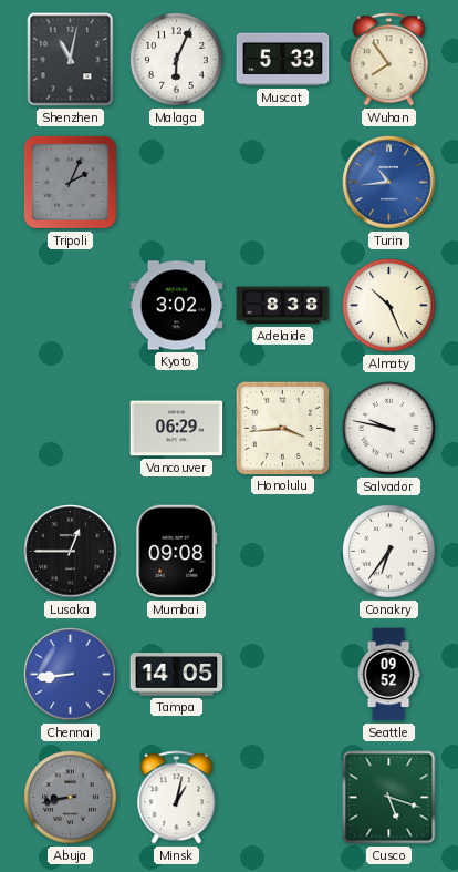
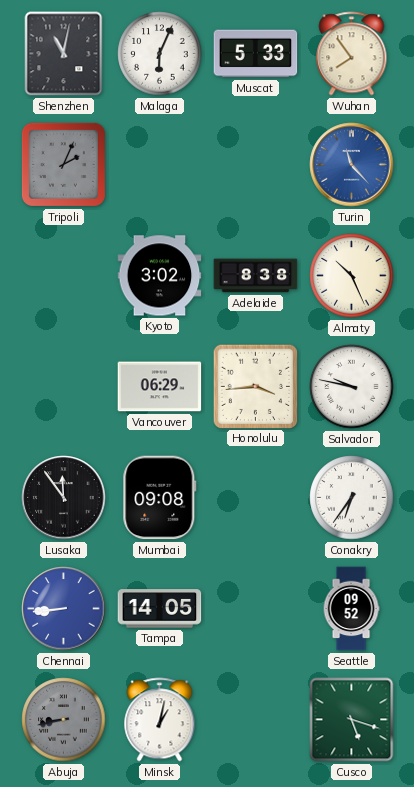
Turin: 10:44 -> 11:23 (352, 165)
Lusaka: 12:45 -> 11:54 (64, 498)
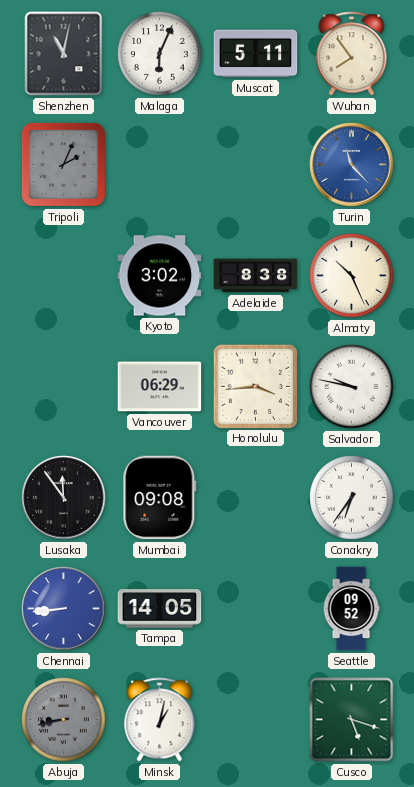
Muscat: 5:33 -> 5:11 (256, 54)
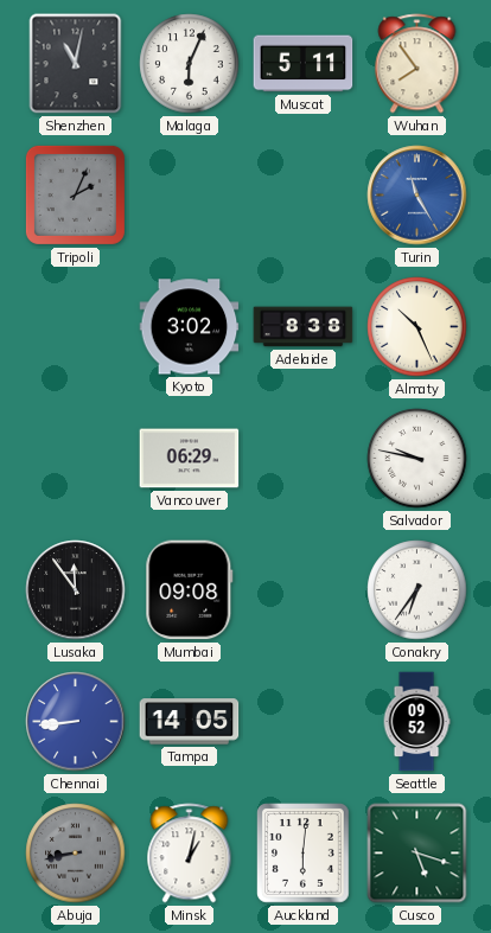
Turin: 11:23 -> 11:25 (417, 196)
Honolulu: 3:44 -> none (255, 386)
Auckland: none -> 6:01 (304, 854)
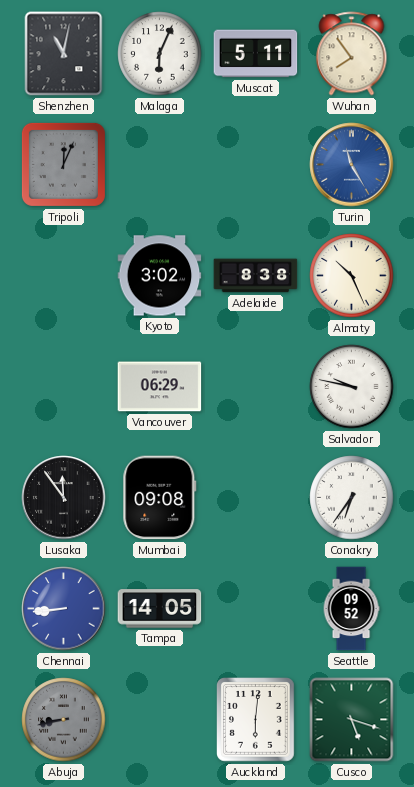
Tripoli: 2:04 -> 12:04 (63, 164)
Minsk: 1:02 -> none (190, 854)
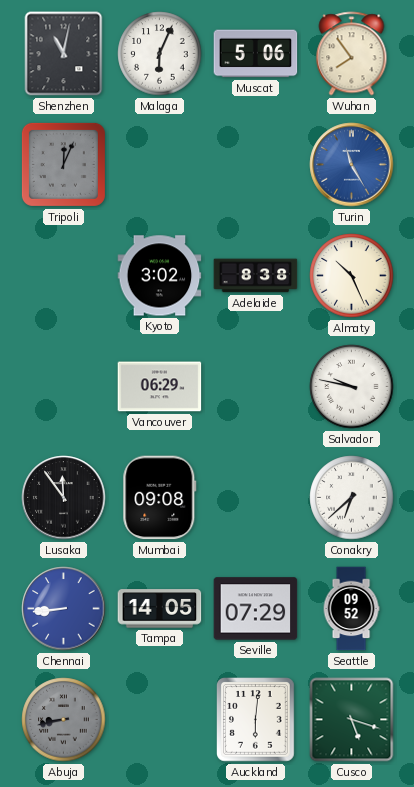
Muscat: 5:11 -> 5:06 (256, 54)
Conakry: 6:36 -> 6:38 (352, 498)
Seville: none -> 07:29 (256, 609)
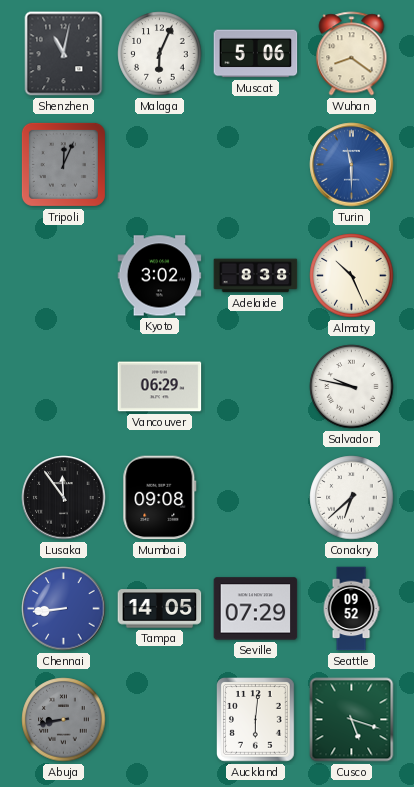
Wuhan: 7:54 -> 8:21 (352, 54)
Turin: 11:25 -> 11:30 (352, 165)
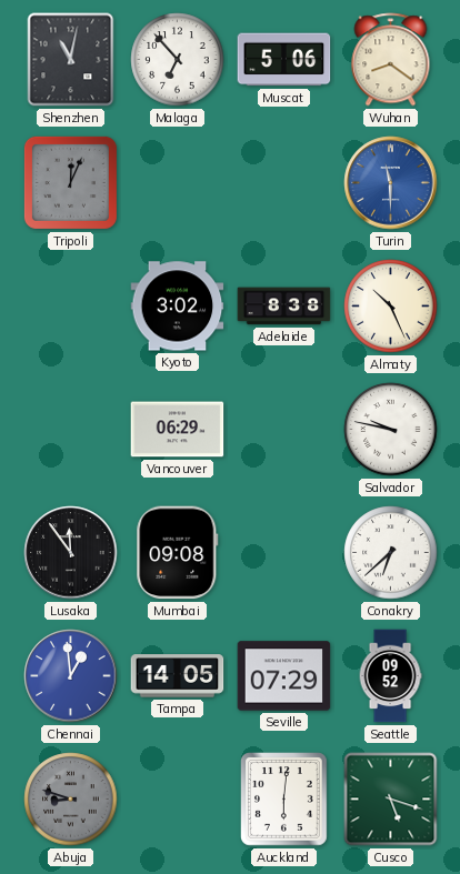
Malaga: 6:04 -> 6:53 (178, 60)
Chennai: 8:44 -> 12:59 (71, 676)
Abuja: 8:43 -> 8:48 (71, 800)
